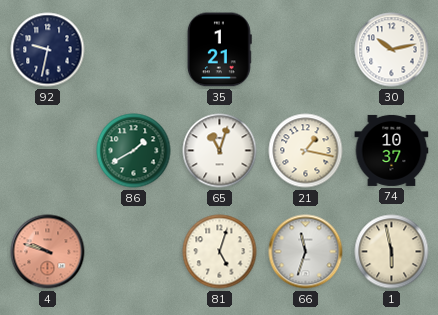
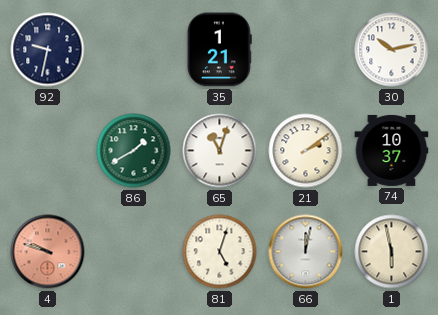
21: 1:17 -> 2:09 (306, 151)
66: 11:33 -> 12:02 (306, 252)
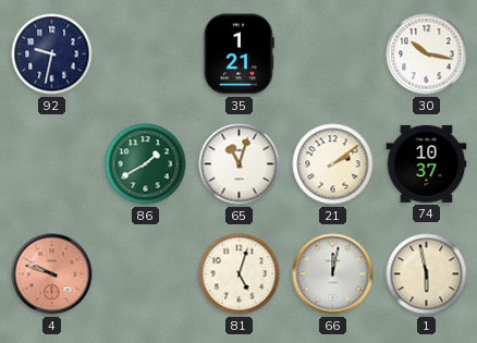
30: 10:13 -> 10:17 (427, 54)
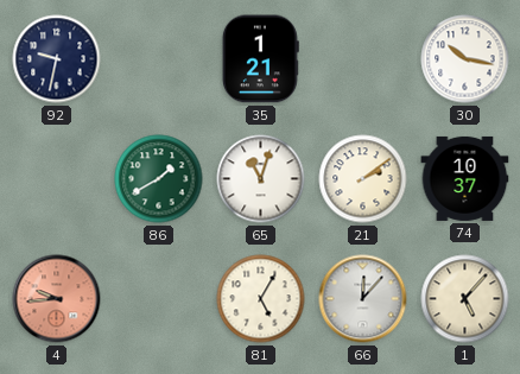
4: 9:48 -> 9:44 (57, 299)
81: 5:03 -> 5:05 (261, 299)
66: 12:02 -> 12:07 (363, 299)
1: 5:58 -> 5:07 (465, 299)
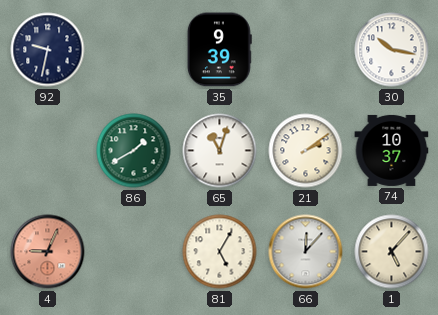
35: 1:21 -> 9:39 (219, 50)
4: 9:44 -> 9:04 (48, 252)
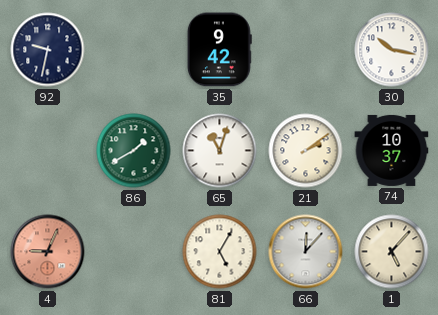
35: 9:39 -> 9:42 (219, 50)
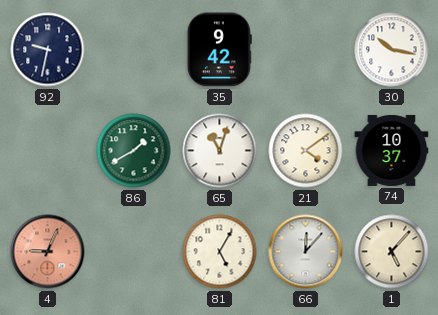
21: 2:09 -> 4:09 (306, 151)
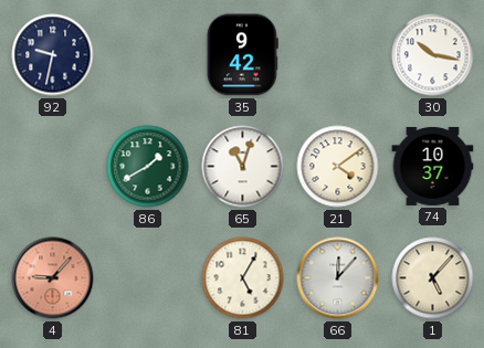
4: 9:04 -> 9:07 (53, 278)
